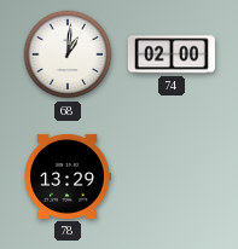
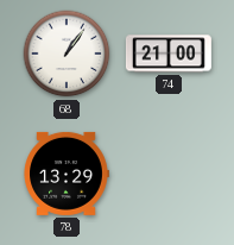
68: 1:01 -> 1:06 (67, 54)
74: 02:00 -> 21:00 (169, 54)
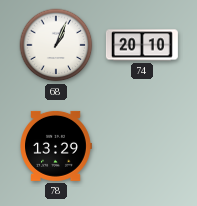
68: 1:06 -> 1:04 (56, 45)
74: 21:00 -> 20:10 (142, 45)
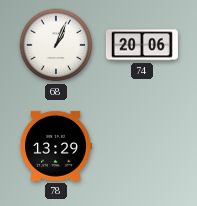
74: 20:10 -> 20:06 (142, 45)
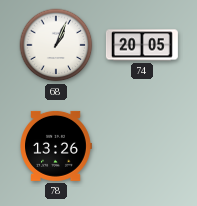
74: 20:06 -> 20:05 (142, 45)
78: 13:29 -> 13:26 (56, 146)
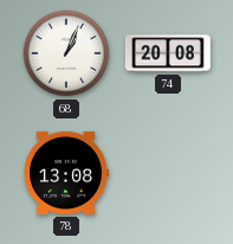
74: 20:05 -> 20:08 (168, 53)
78: 13:26 -> 13:08 (66, 173)
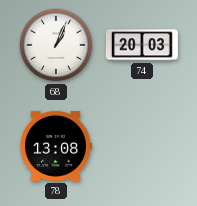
74: 20:08 -> 20:03 (142, 45)
